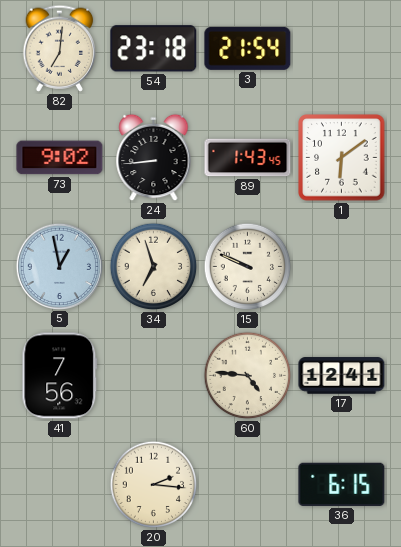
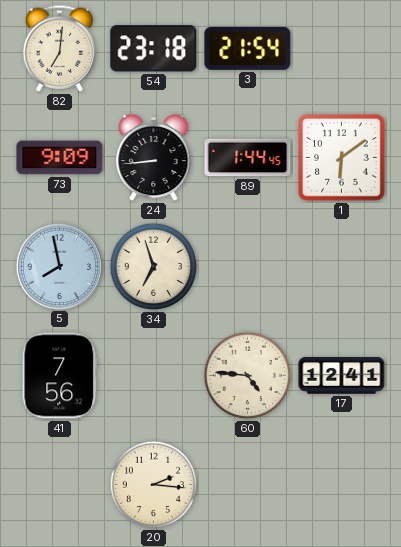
73: 9:02 -> 9:09 (60, 158)
89: 1:43 -> 1:44 (248, 158)
5: 12:58 -> 7:58 (59, 266)
15: 9:49 -> none (248, 267)
36: 6:15 -> none (342, 484)
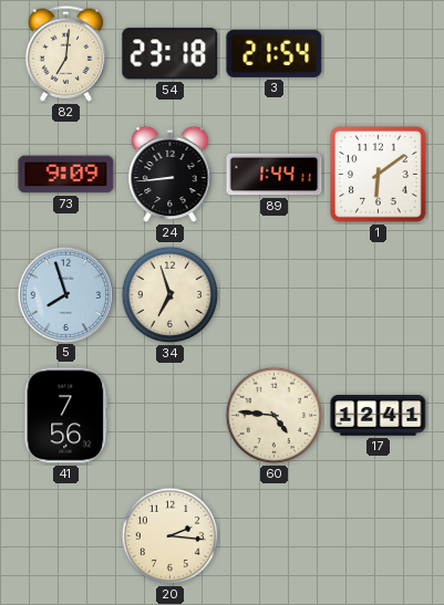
89: 1:44:45 -> 1:44:11 (275, 175)
5: 7:58 -> 7:57 (65, 294)
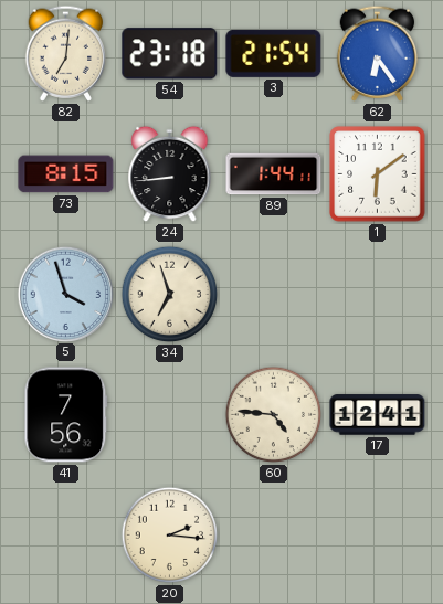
62: none -> 6:24 (378, 53)
73: 9:09 -> 8:15 (66, 174)
5: 7:57 -> 3:57 (65, 294)
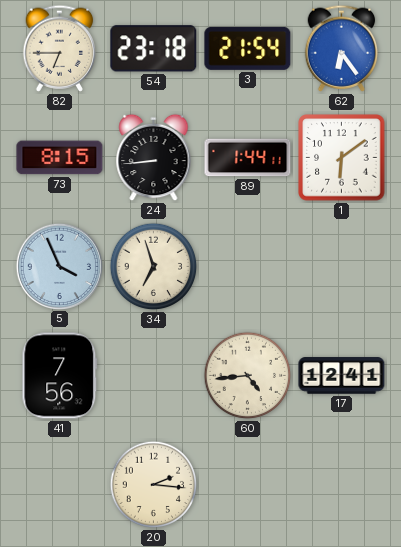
82: 7:01 -> 6:45 (60, 48)
5: 3:57 -> 3:56 (59, 266)
60: 4:46 -> 4:44 (248, 376)
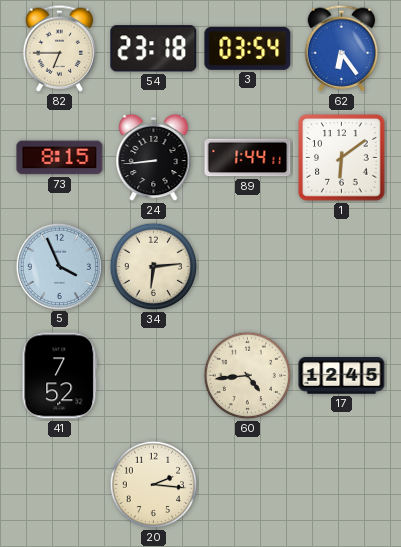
3: 21:54 -> 03:54 (248, 48)
34: 6:57 -> 6:14 (154, 267)
41: 7:56 -> 7:52 (60, 376)
17: 12:41 -> 12:45 (342, 376)
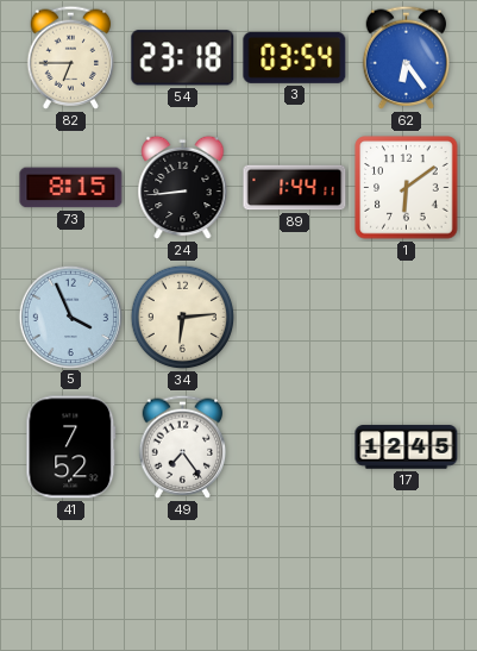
49: none -> 7:24 (183, 446)
60: 4:44 -> none (248, 376)
20: 2:16 -> none (154, 485)
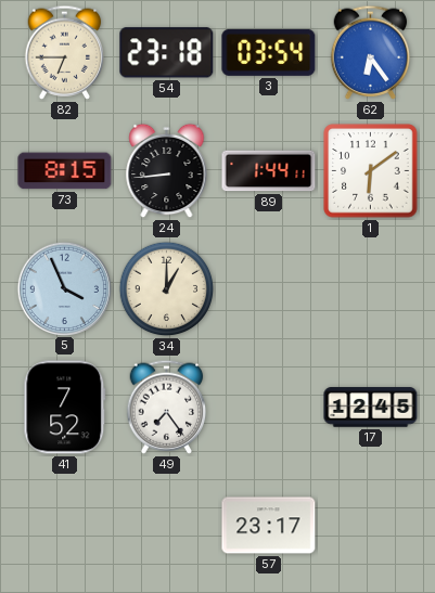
34: 6:14 -> 1:00 (167, 289)
57: none -> 23:17 (269, 526)
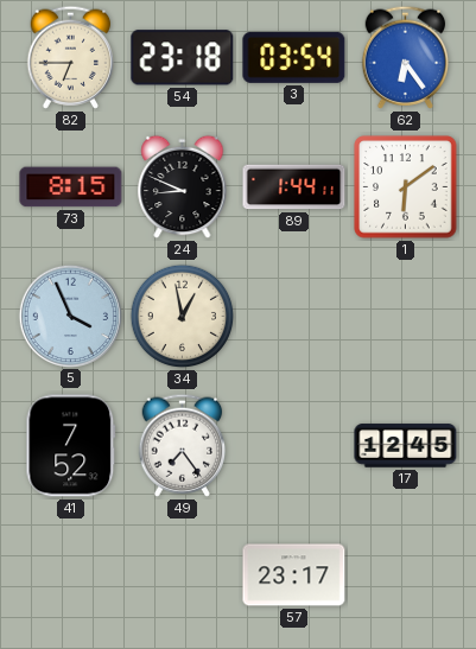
24: 8:44 -> 8:49 (183, 187)
34: 1:00 -> 12:58 (183, 317)
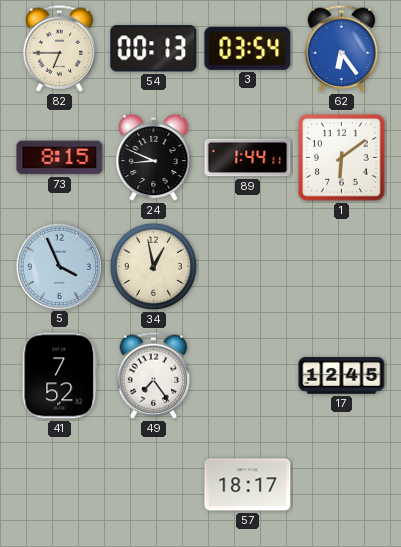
54: 23:18 -> 00:13 (154, 49)
57: 23:17 -> 18:17 (248, 485)
